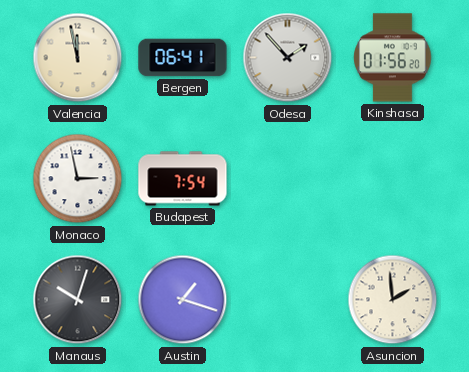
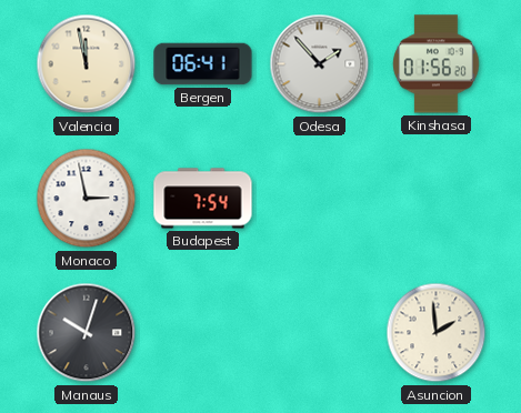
Austin: 1:18 -> none (183, 300)
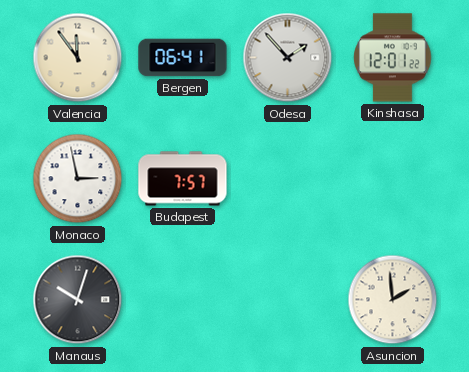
Valencia: 11:58 -> 11:54 (78, 58)
Kinshasa: 01:56 -> 12:01 (393, 58)
Budapest: 7:54 -> 7:57 (183, 179)
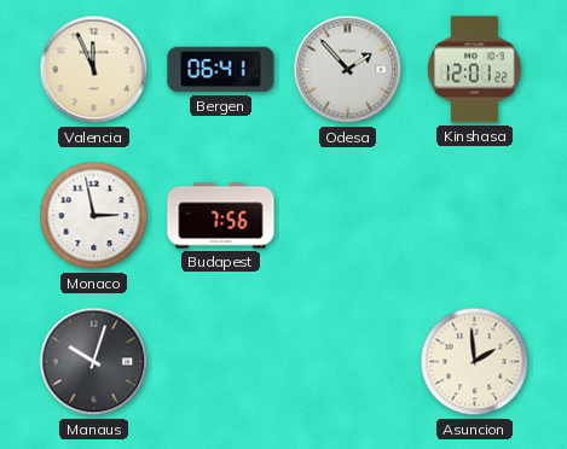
Valencia: 11:54 -> 11:56 (94, 70)
Budapest: 7:57 -> 7:56 (221, 216)
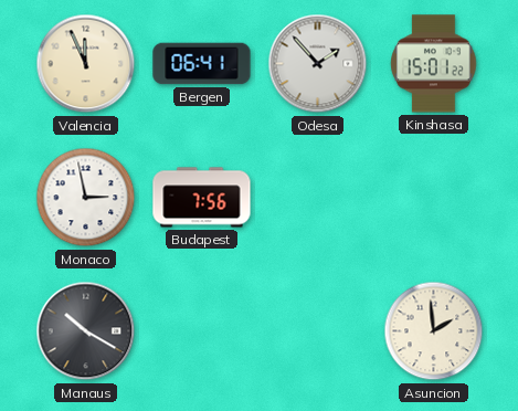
Kinshasa: 12:01 -> 15:01 (434, 64)
Manaus: 10:03 -> 10:20 (86, 331)
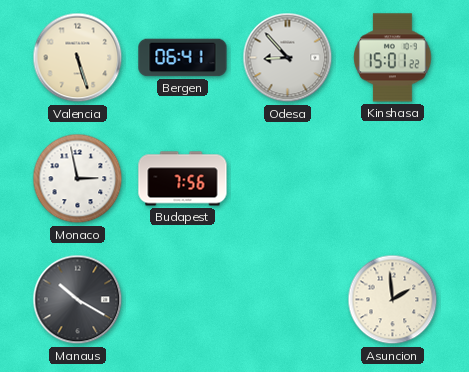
Valencia: 11:56 -> 5:27 (78, 58)
Odesa: 1:53 -> 8:53 (288, 58)
